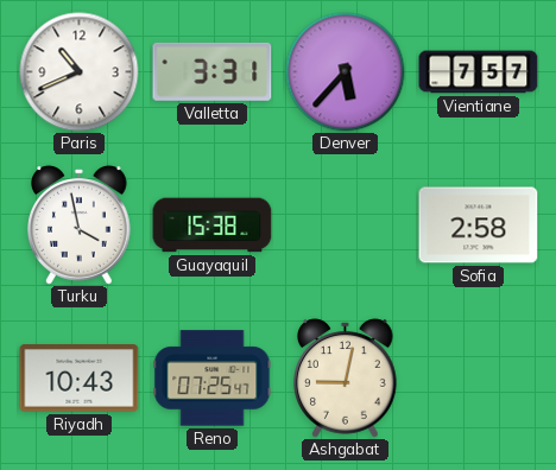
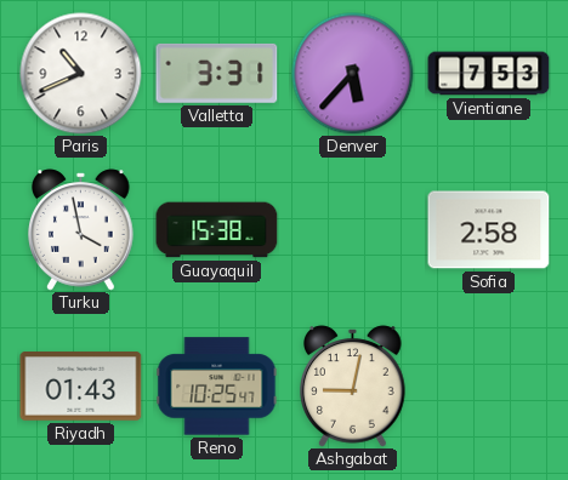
Vientiane: 7:57 -> 7:53 (489, 74)
Riyadh: 10:43 -> 01:43 (81, 387)
Reno: 07:25 -> 10:25 (217, 387)
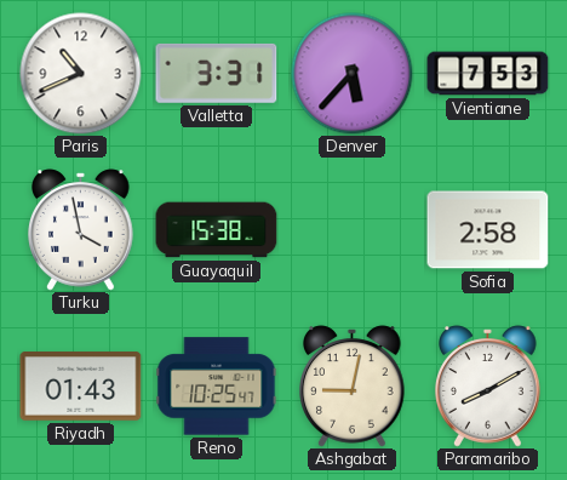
Paramaribo: none -> 8:10 (488, 387)
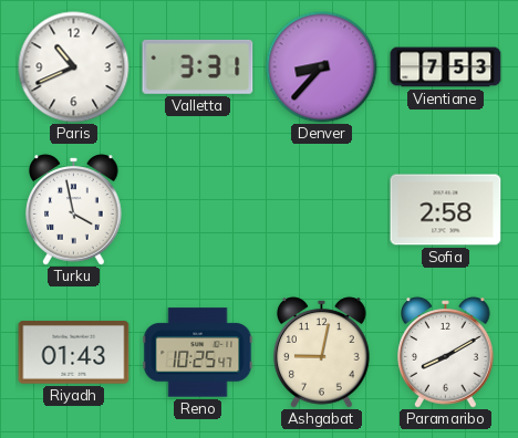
Denver: 5:37 -> 8:37 (322, 67)
Guayaquil: 15:38 -> none (217, 230)
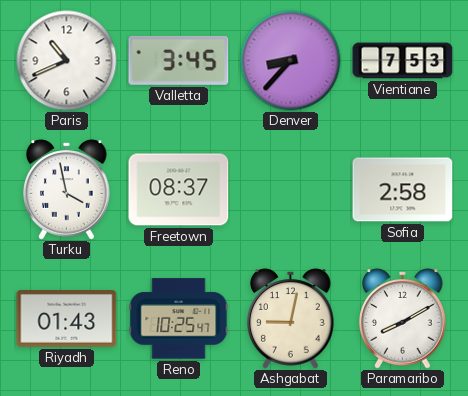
Valletta: 3:31 -> 3:45 (179, 60)
Freetown: none -> 08:37 (179, 190)
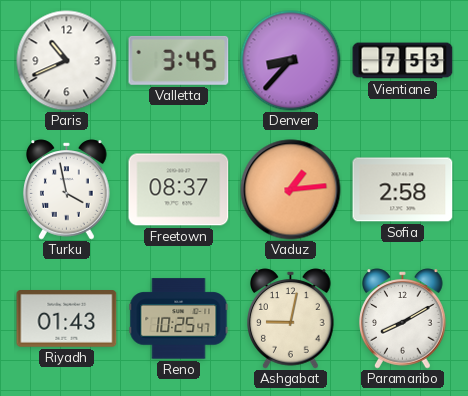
Vaduz: none -> 1:14 (291, 190)
